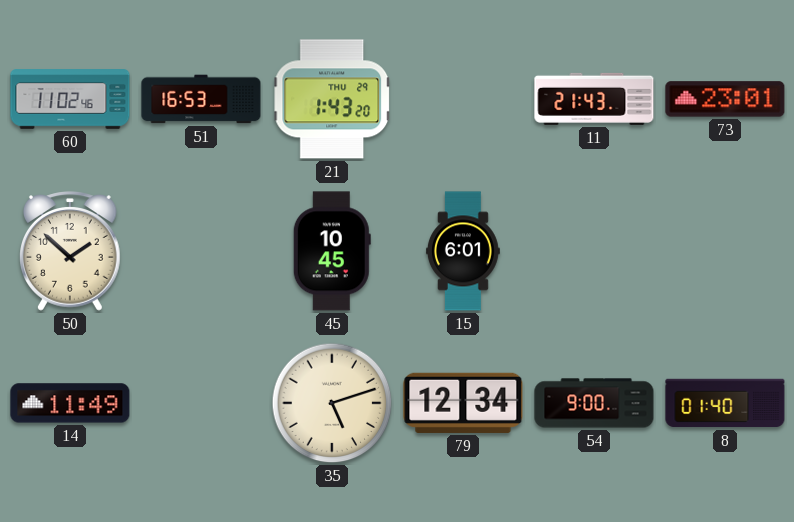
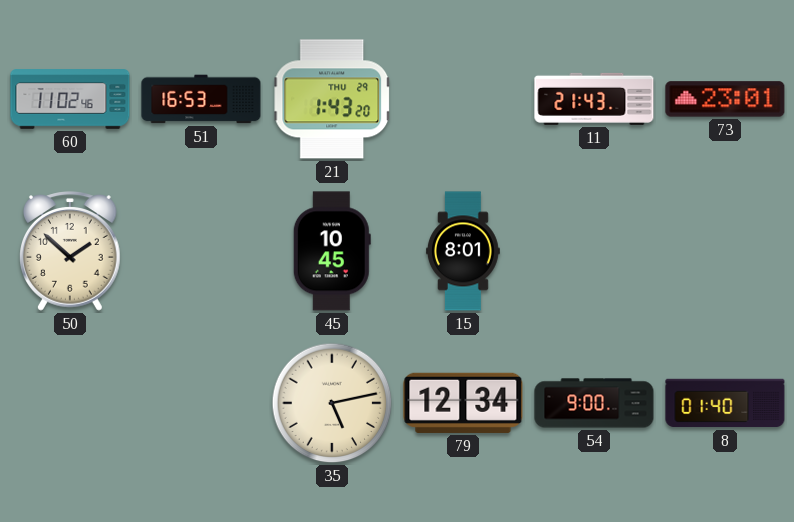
15: 6:01 -> 8:01 (463, 251)
14: 11:49 -> none (70, 403)
35: 5:12 -> 5:13 (332, 403)
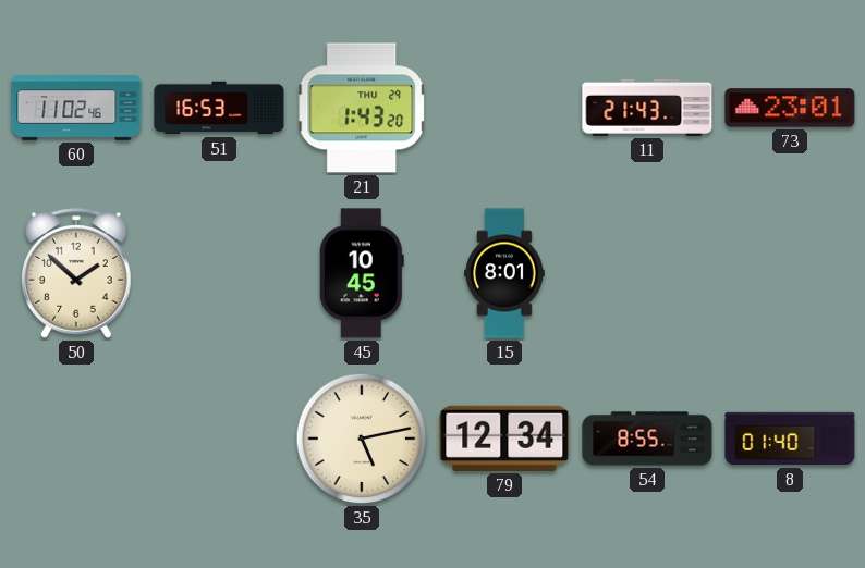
54: 9:00 -> 8:55 (647, 439)
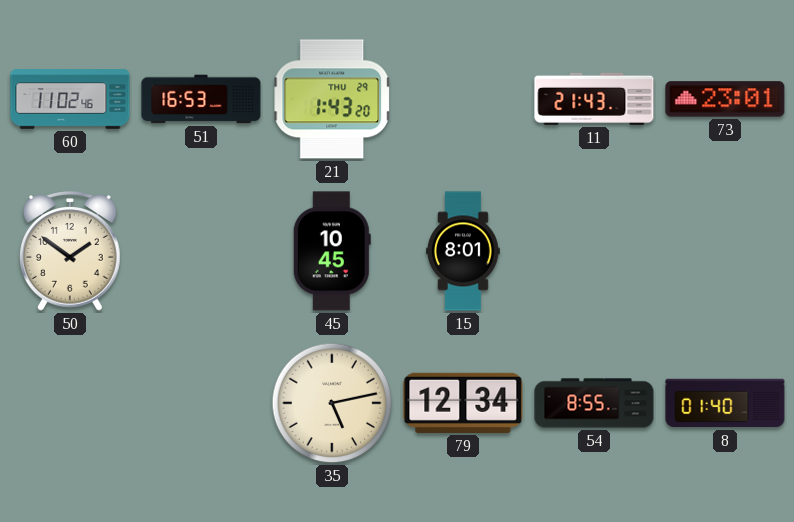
50: 1:52 -> 1:51 (71, 251)
